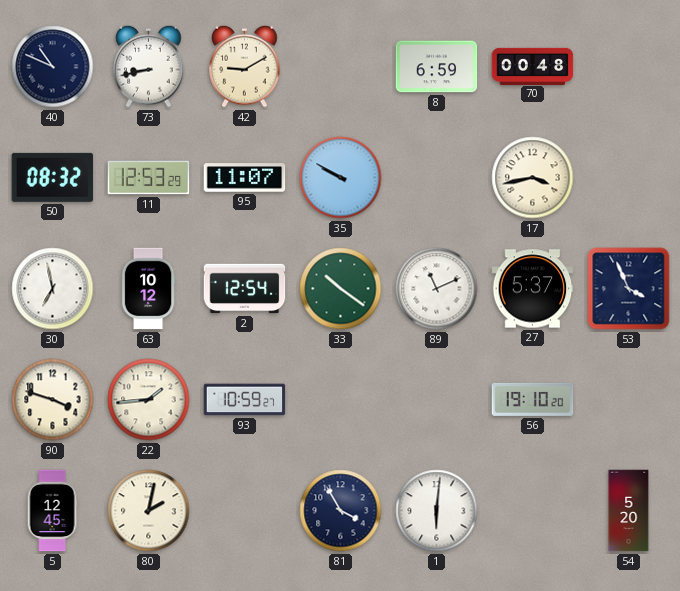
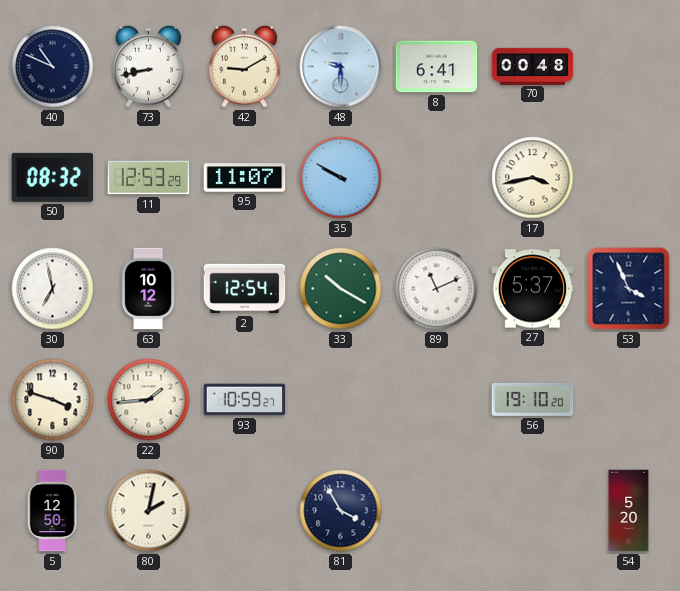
48: none -> 9:30 (341, 67)
8: 6:59 -> 6:41 (437, 67)
33: 10:21 -> 10:20 (341, 289)
5: 12:45 -> 12:50 (52, 511)
1: 6:01 -> none (437, 511)
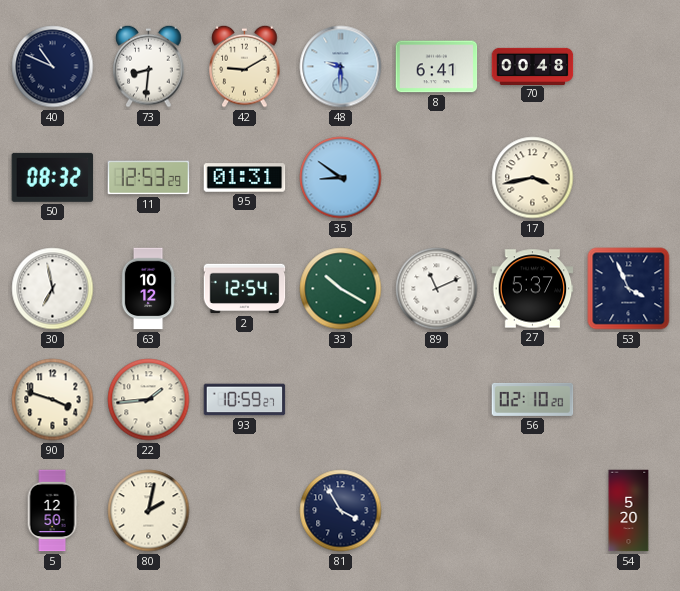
73: 8:43 -> 8:31 (149, 66)
95: 11:07 -> 01:31 (245, 178)
35: 9:50 -> 8:51 (341, 178)
56: 19:10 -> 02:10 (533, 399)
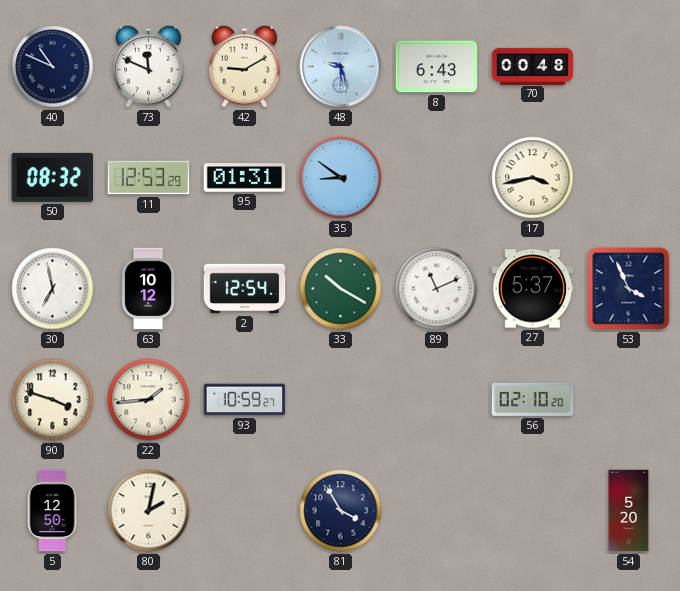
73: 8:31 -> 11:49 (149, 66)
48: 9:30 -> 9:28 (341, 67)
8: 6:41 -> 6:43 (437, 67)
